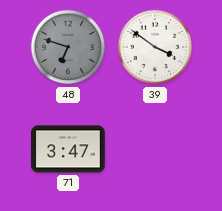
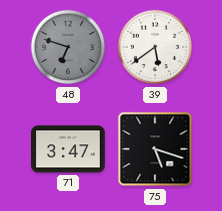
39: 3:51 -> 5:39 (155, 47)
75: none -> 5:18 (155, 149)
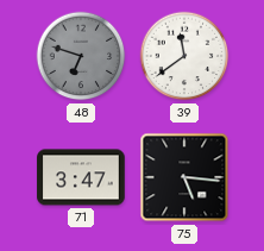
39: 5:39 -> 11:39 (184, 56)
75: 5:18 -> 5:16 (184, 177)
